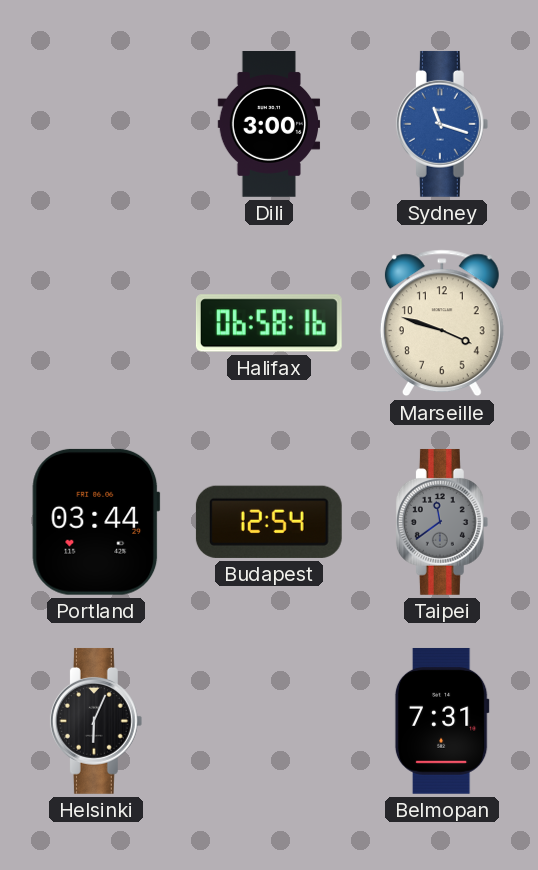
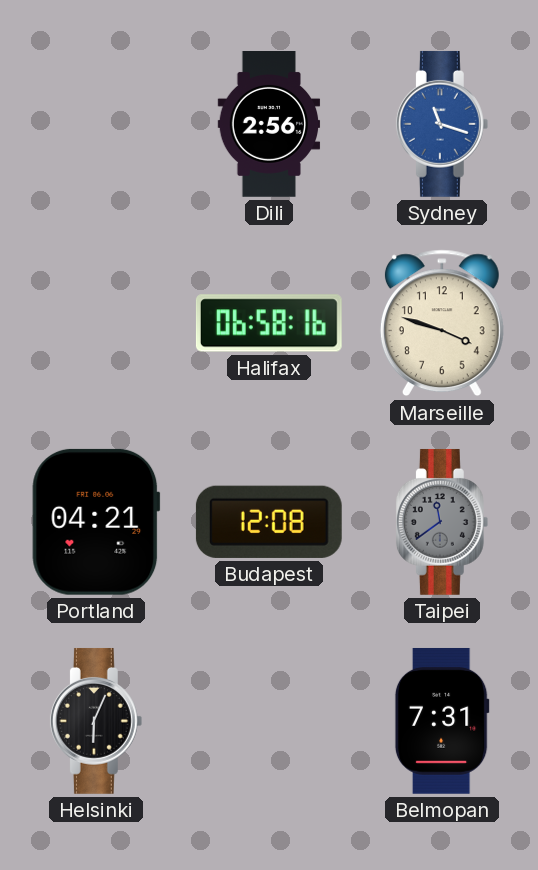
Dili: 3:00 -> 2:56 (269, 125)
Portland: 03:44 -> 04:21 (96, 522)
Budapest: 12:54 -> 12:08 (269, 522)
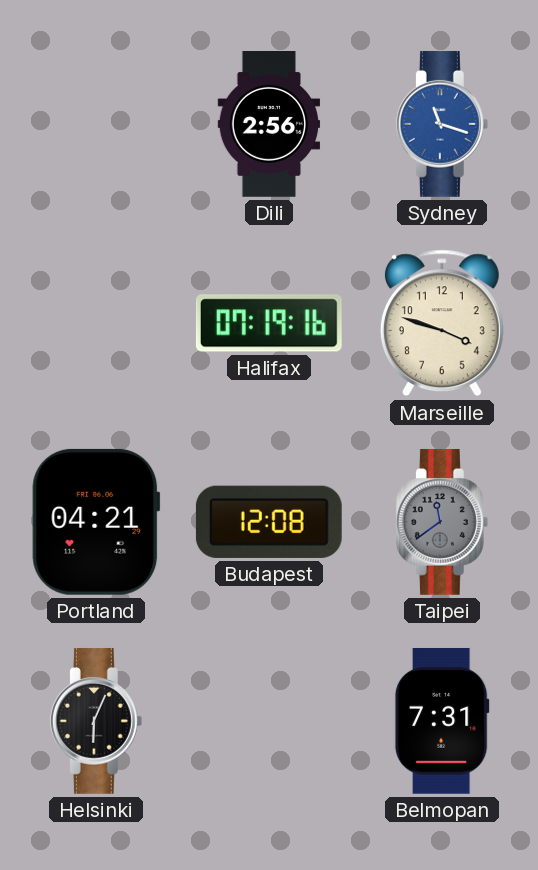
Halifax: 06:58 -> 07:19 (269, 323)
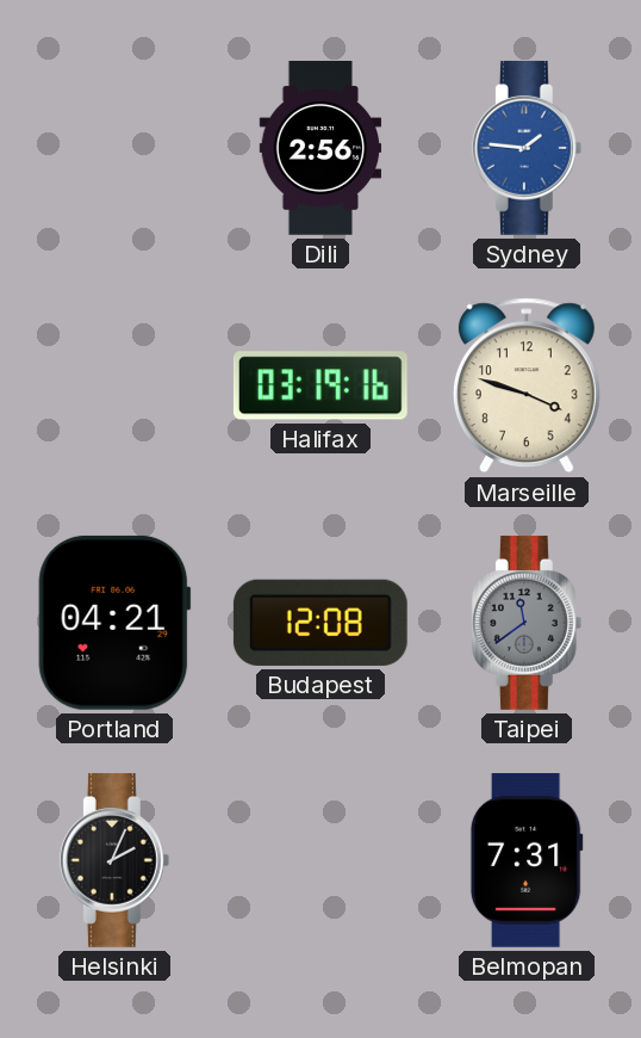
Sydney: 11:18 -> 1:46 (527, 148)
Halifax: 07:19 -> 03:19 (320, 385)
Helsinki: 6:04 -> 2:04 (114, 860)
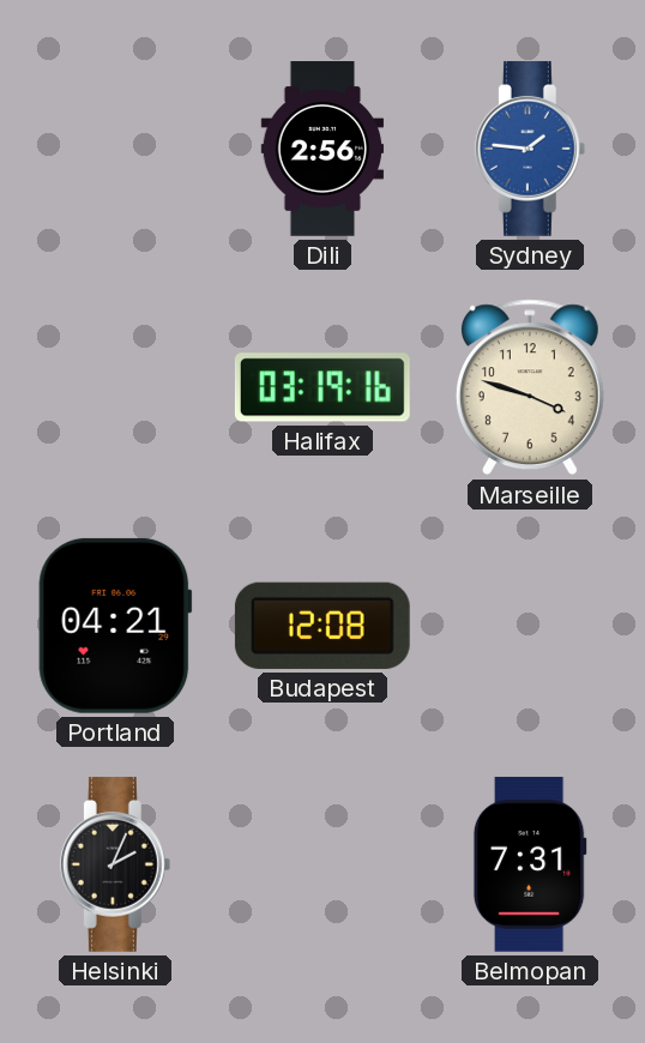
Taipei: 11:39 -> none (527, 623)
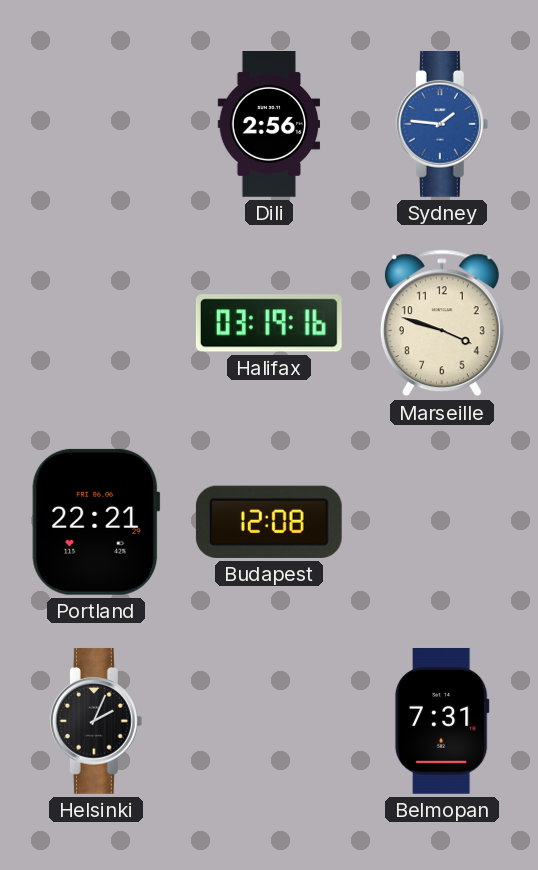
Portland: 04:21 -> 22:21 (96, 522)
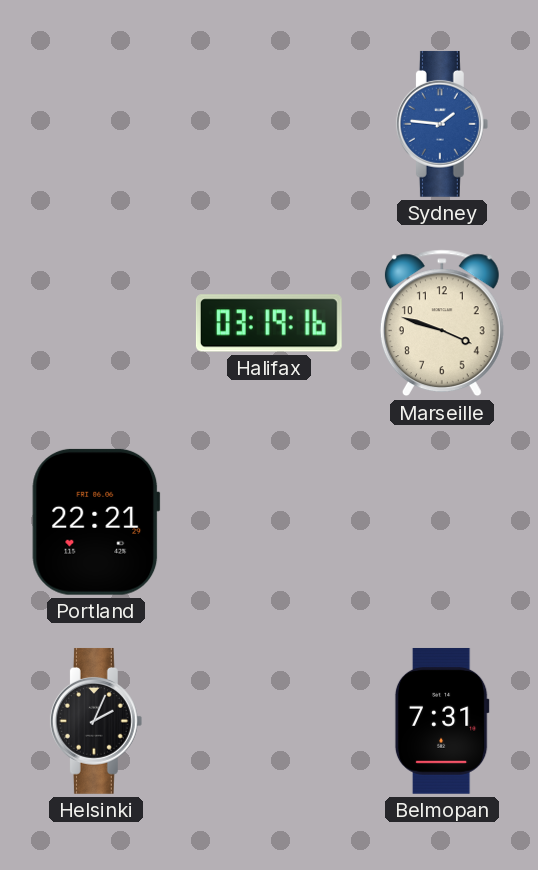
Dili: 2:56 -> none (269, 125)
Budapest: 12:08 -> none (269, 522)
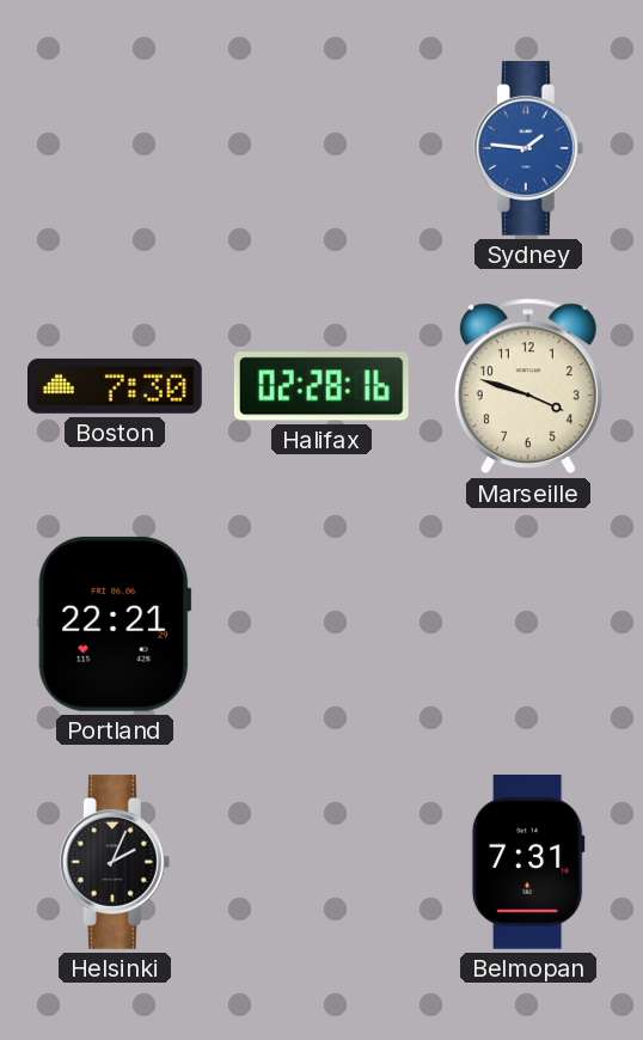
Boston: none -> 7:30 (115, 386)
Halifax: 03:19 -> 02:28 (321, 386)
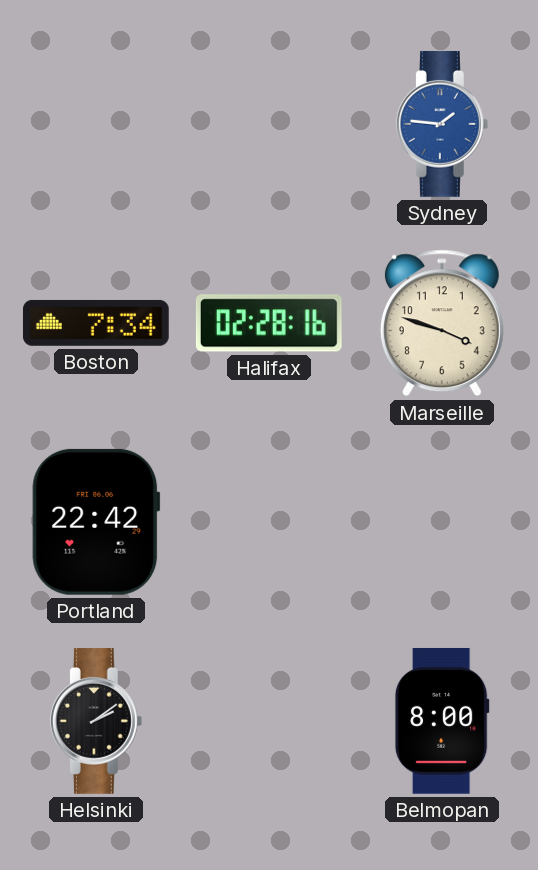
Boston: 7:30 -> 7:34 (96, 323)
Portland: 22:21 -> 22:42 (96, 522)
Helsinki: 2:04 -> 2:09 (96, 721)
Belmopan: 7:31 -> 8:00 (442, 721)
